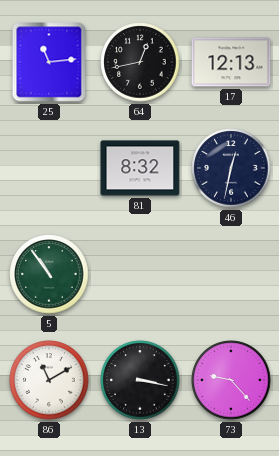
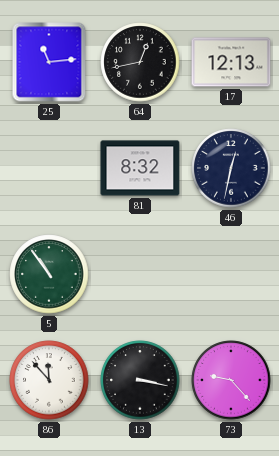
86: 11:10 -> 11:53 (49, 380)
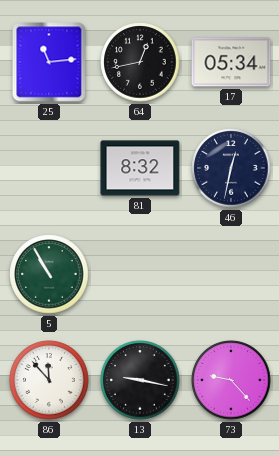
17: 12:13 -> 05:34 (231, 62)
5: 10:54 -> 10:55 (49, 274)
13: 3:17 -> 9:17 (140, 380)
